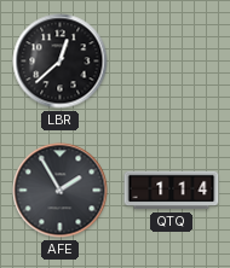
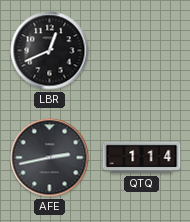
LBR: 12:38 -> 12:41 (50, 51)
AFE: 1:55 -> 2:43 (50, 158)
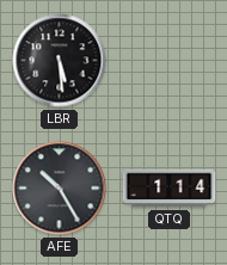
LBR: 12:41 -> 5:29 (60, 61)
AFE: 2:43 -> 10:25 (60, 189)
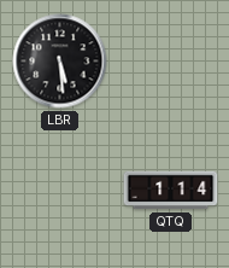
AFE: 10:25 -> none (60, 189)
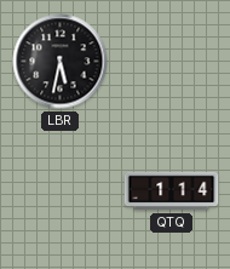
LBR: 5:29 -> 5:32 (61, 62)
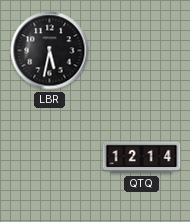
QTQ: 1:14 -> 12:14 (142, 158)
